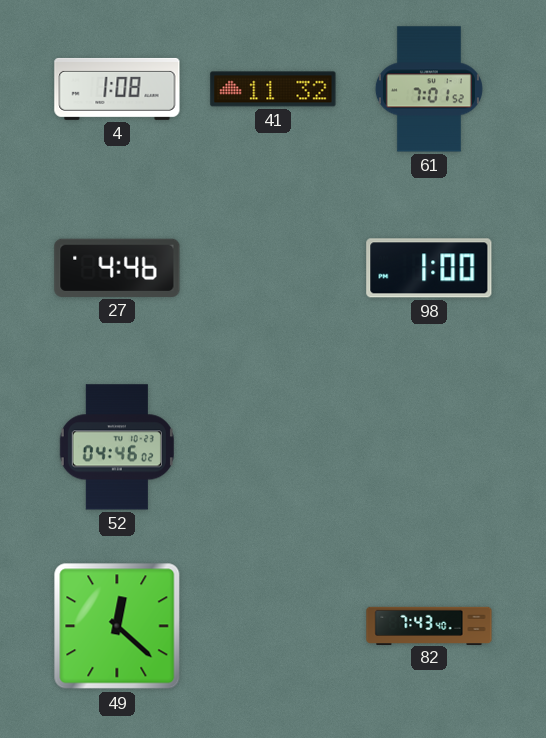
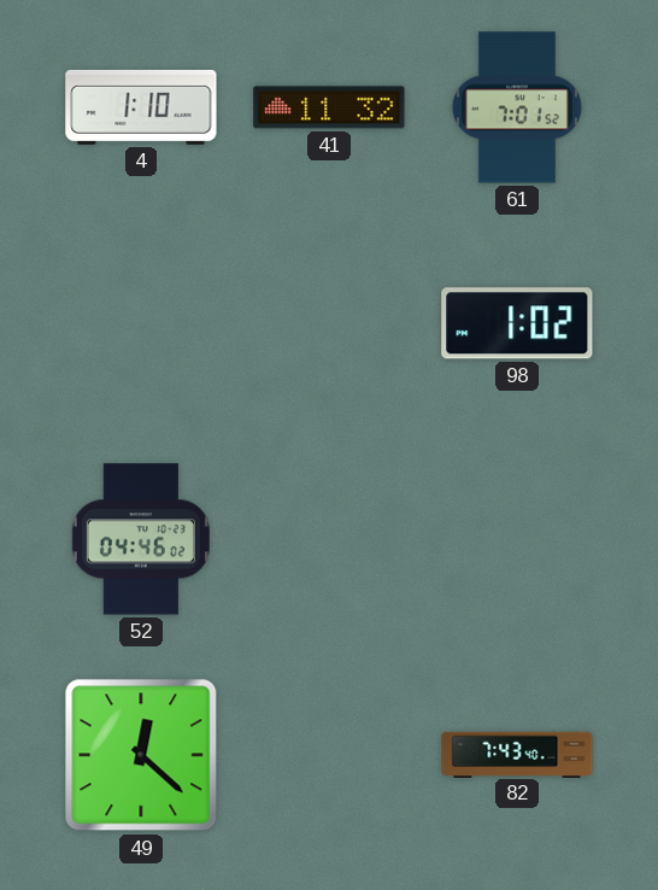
4: 1:08 -> 1:10 (141, 107)
27: 4:46 -> none (117, 268)
98: 1:00 -> 1:02 (517, 323)
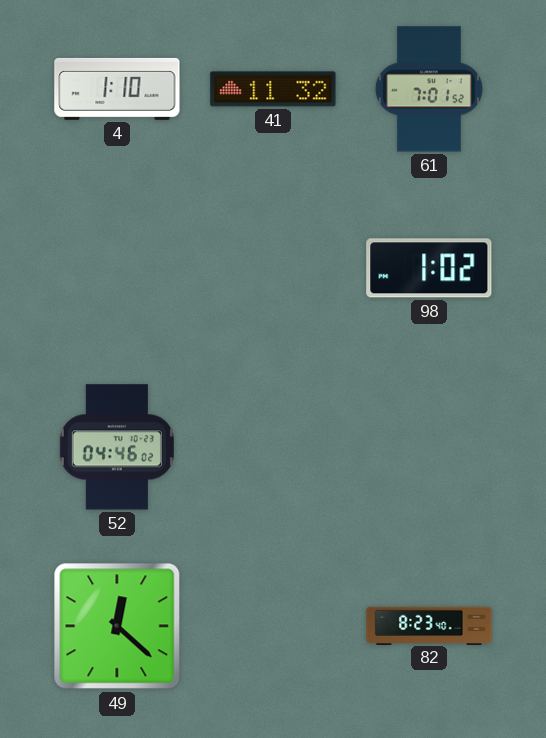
82: 7:43 -> 8:23 (429, 625)
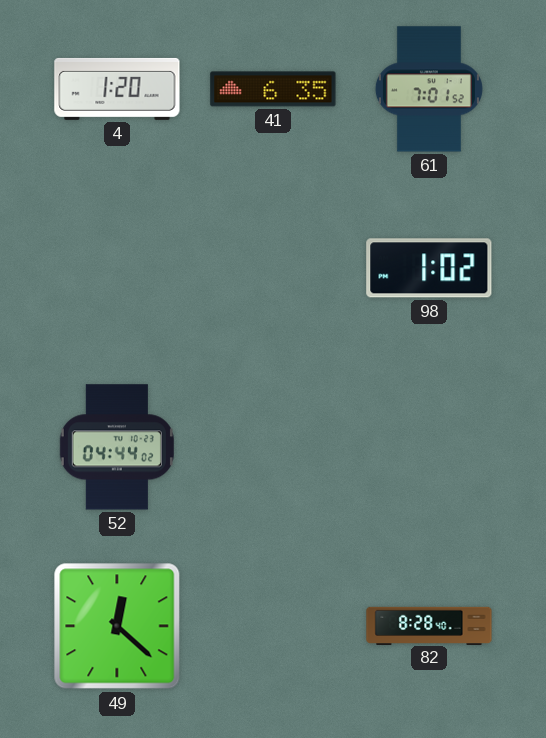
4: 1:10 -> 1:20 (117, 89)
41: 11:32 -> 6:35 (273, 89)
52: 04:46 -> 04:44 (117, 447)
82: 8:23 -> 8:28 (429, 625)
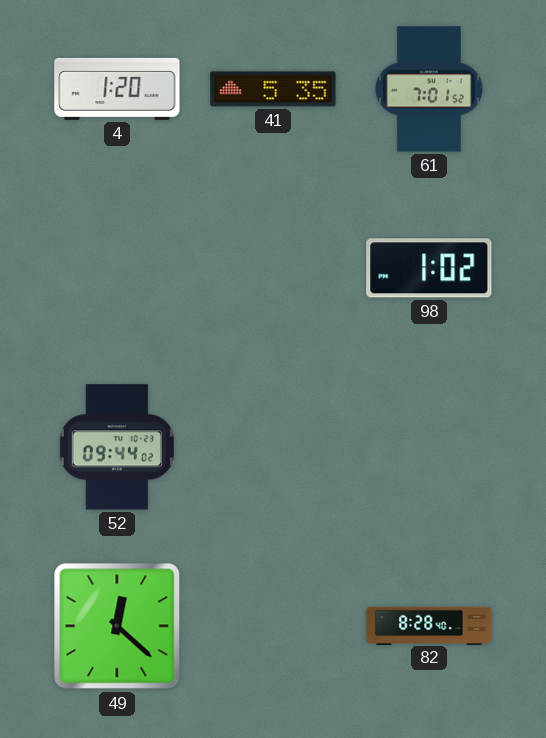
41: 6:35 -> 5:35 (273, 89)
52: 04:44 -> 09:44 (117, 447)
